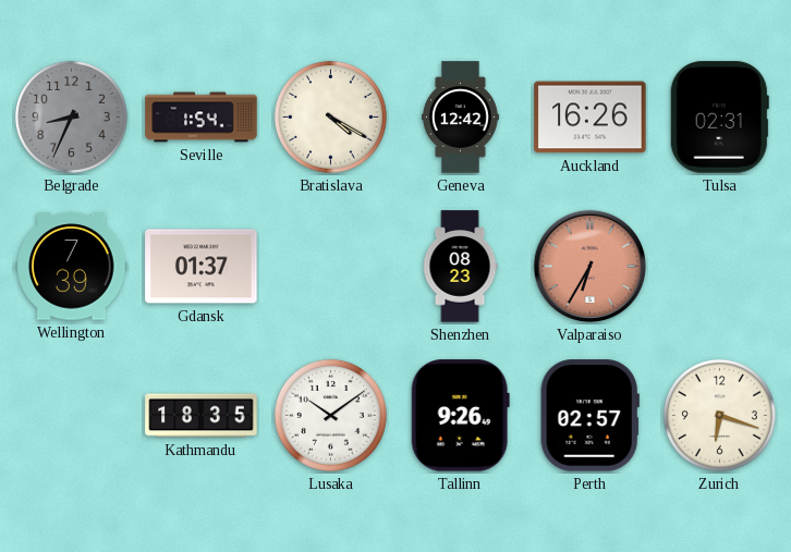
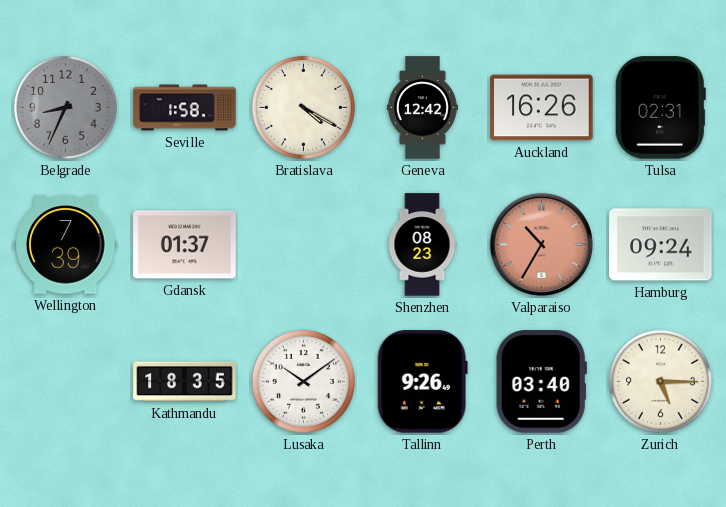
Seville: 1:54 -> 1:58 (185, 108)
Valparaiso: 6:35 -> 10:35 (542, 245)
Hamburg: none -> 09:24 (661, 245)
Perth: 02:57 -> 03:40 (541, 382)
Zurich: 6:18 -> 5:15 (660, 381)
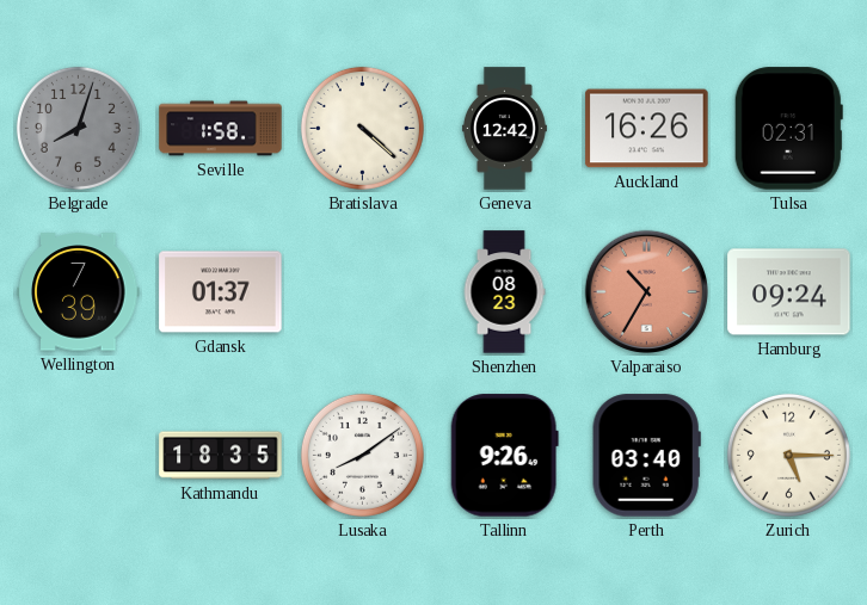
Belgrade: 8:34 -> 8:03 (78, 128)
Bratislava: 4:20 -> 4:22 (362, 128)
Lusaka: 10:09 -> 8:09 (362, 455)
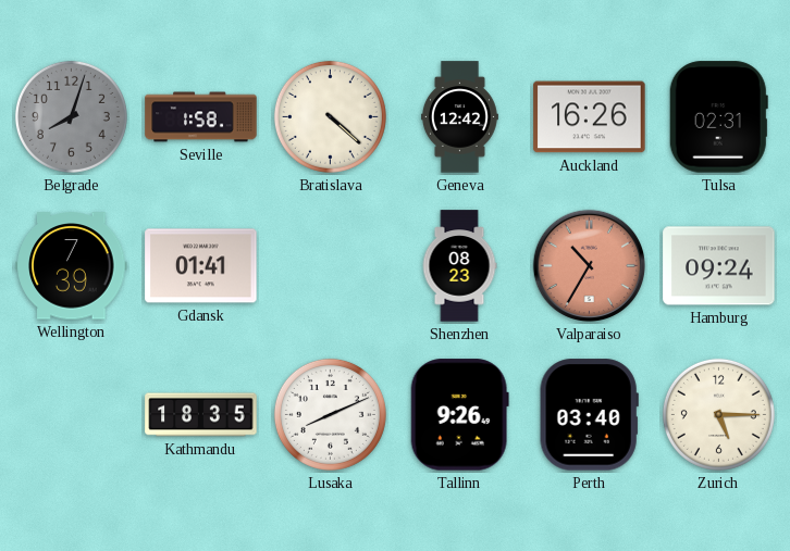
Gdansk: 01:37 -> 01:41 (201, 266)
Lusaka: 8:09 -> 8:11 (330, 414)
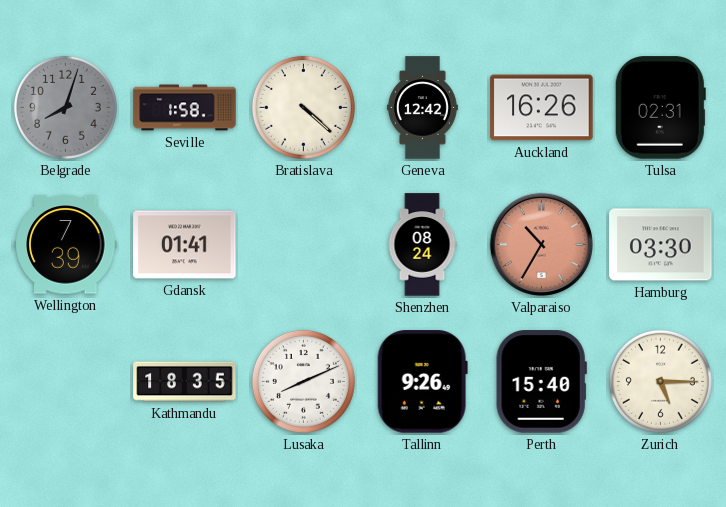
Shenzhen: 08:23 -> 08:24 (422, 245)
Hamburg: 09:24 -> 03:30 (661, 245)
Perth: 03:40 -> 15:40 (541, 382)
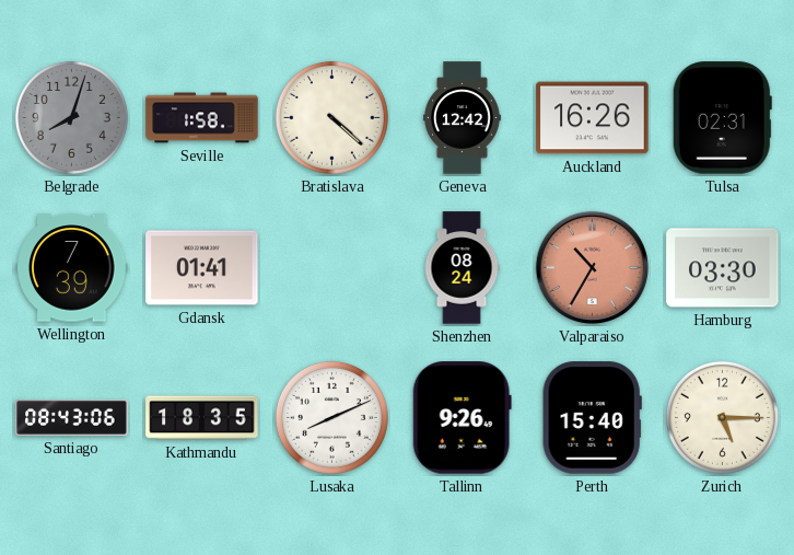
Santiago: none -> 08:43 (72, 417)
